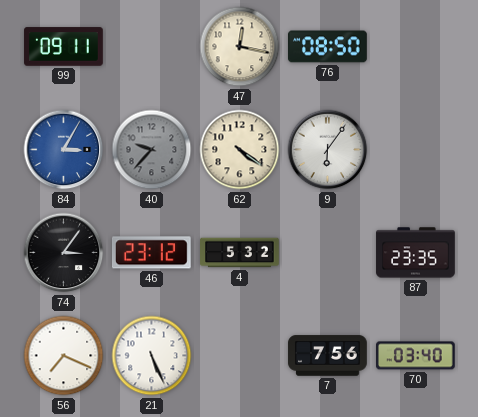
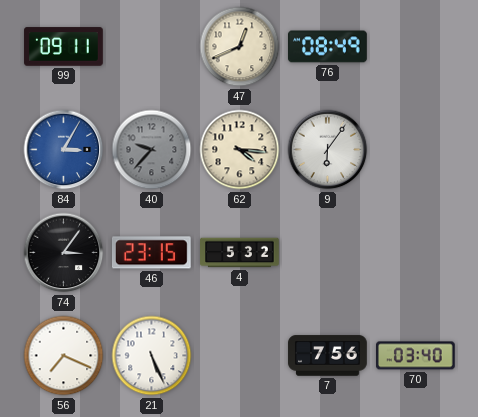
47: 12:17 -> 12:41 (240, 47)
76: 08:50 -> 08:49 (328, 47)
62: 4:21 -> 4:16 (240, 150)
46: 23:12 -> 23:15 (151, 253)
87: 23:35 -> none (416, 253)
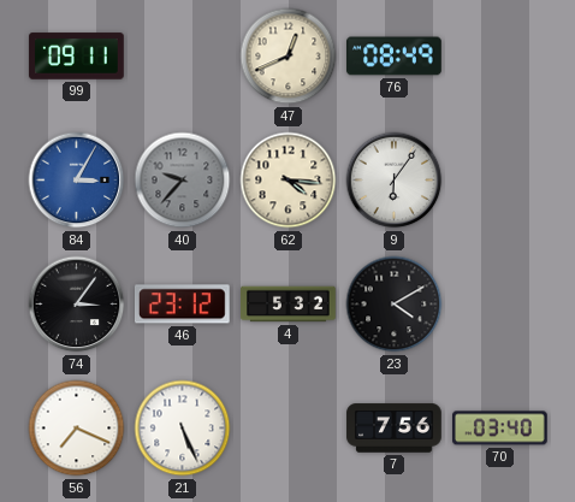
46: 23:15 -> 23:12 (182, 305)
23: none -> 4:10 (395, 305)
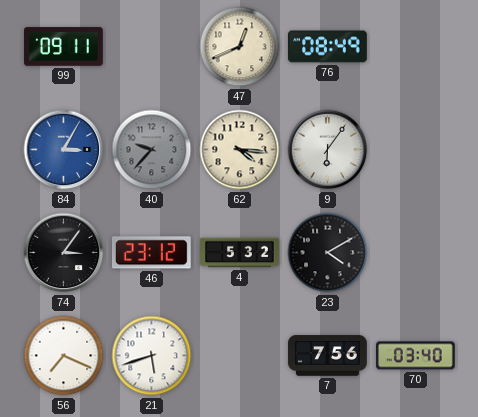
21: 5:26 -> 5:42 (152, 356)
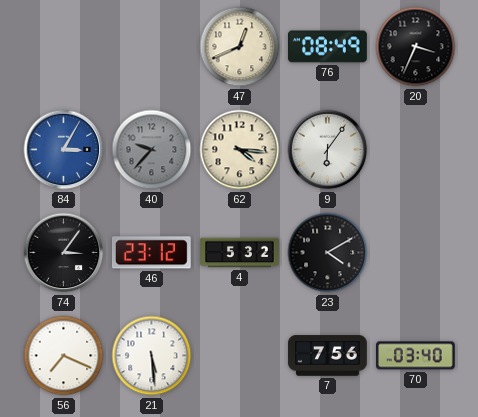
99: 09:11 -> none (64, 47)
20: none -> 3:34 (416, 47)
21: 5:42 -> 5:29 (152, 356)
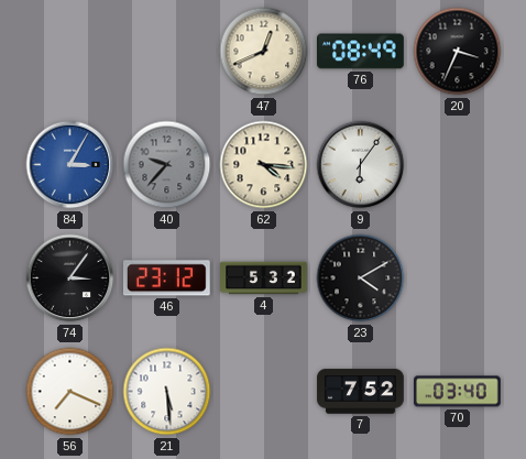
7: 7:56 -> 7:52 (361, 392)
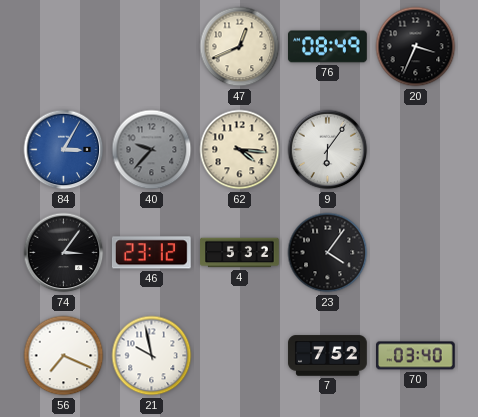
23: 4:10 -> 4:06 (328, 253)
21: 5:29 -> 9:58 (152, 356)
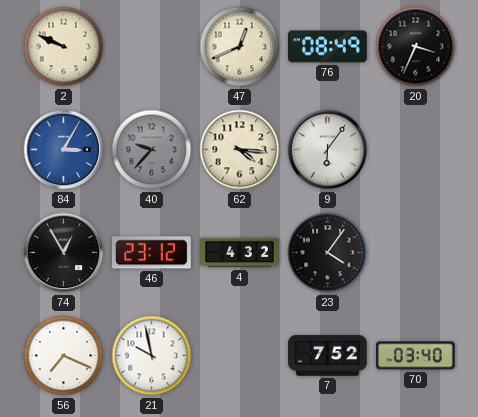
2: none -> 9:49 (64, 47)
74: 3:06 -> 12:55 (64, 253)
4: 5:32 -> 4:32 (240, 253)
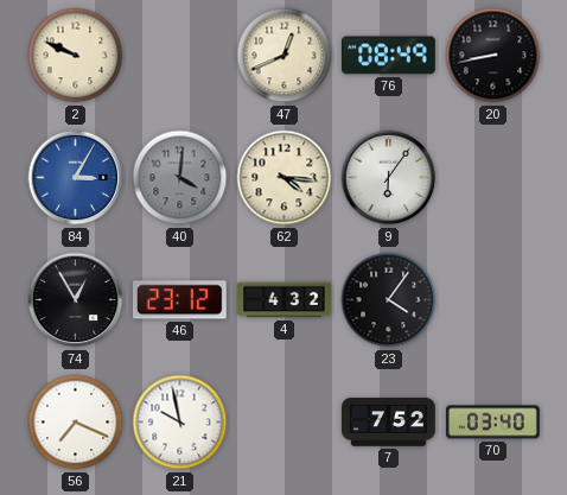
20: 3:34 -> 8:43 (493, 56)
40: 9:37 -> 4:01 (180, 178)
